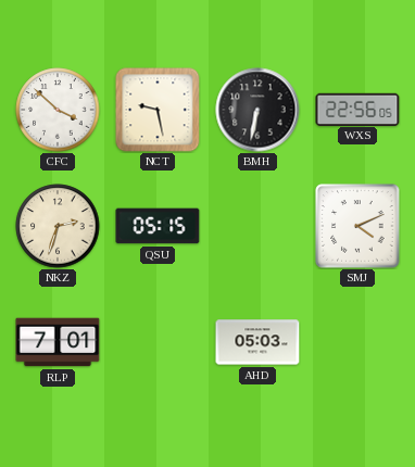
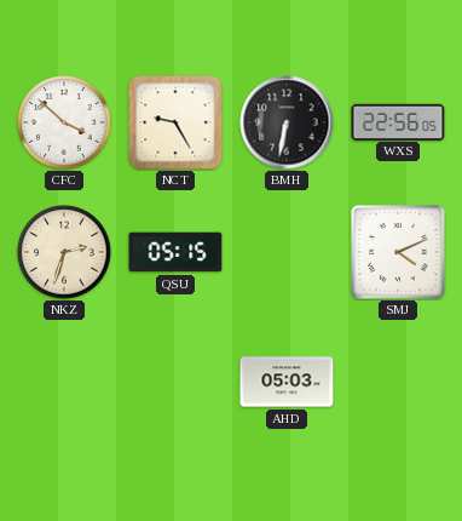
NCT: 9:28 -> 9:25 (175, 122)
RLP: 7:01 -> none (58, 342)
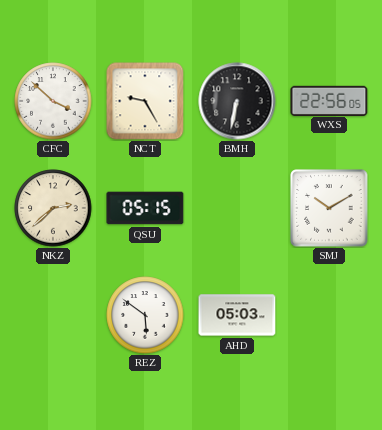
NKZ: 2:33 -> 2:38 (53, 208)
SMJ: 4:11 -> 10:10 (329, 208)
REZ: none -> 5:51 (145, 315)
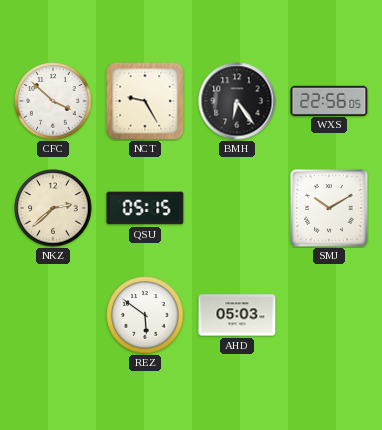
BMH: 6:32 -> 6:24 (237, 101)
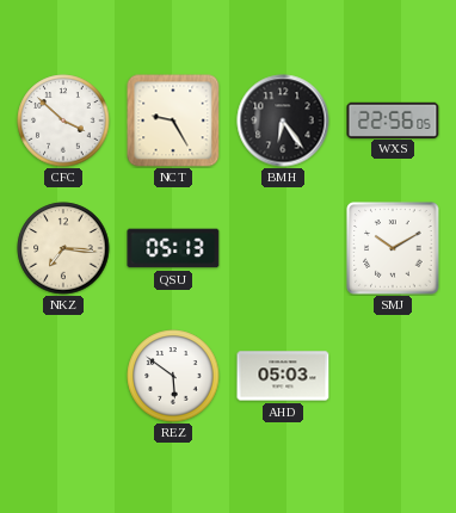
NKZ: 2:38 -> 7:16 (63, 248)
QSU: 05:15 -> 05:13 (173, 248)
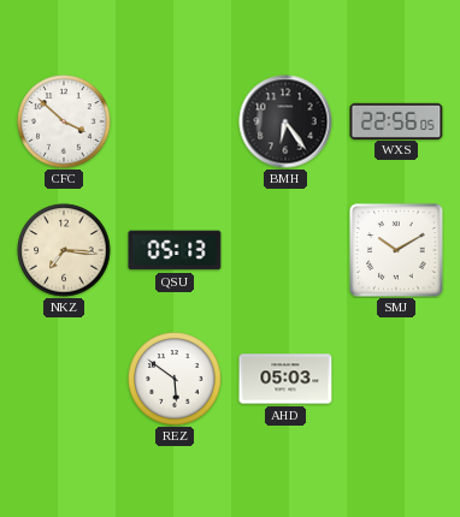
NCT: 9:25 -> none (173, 120)
